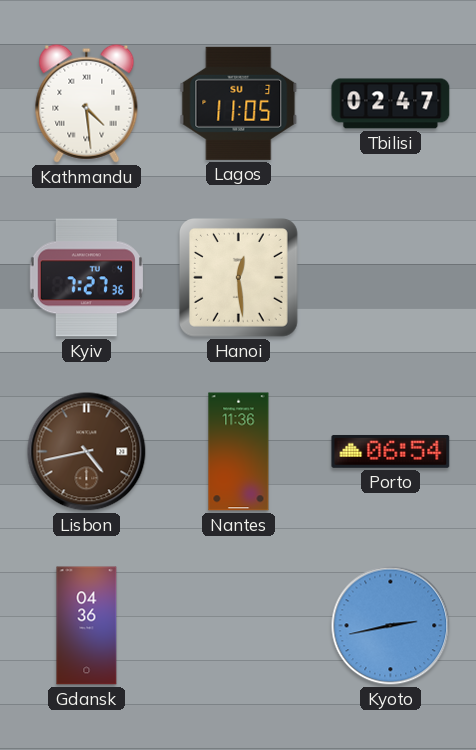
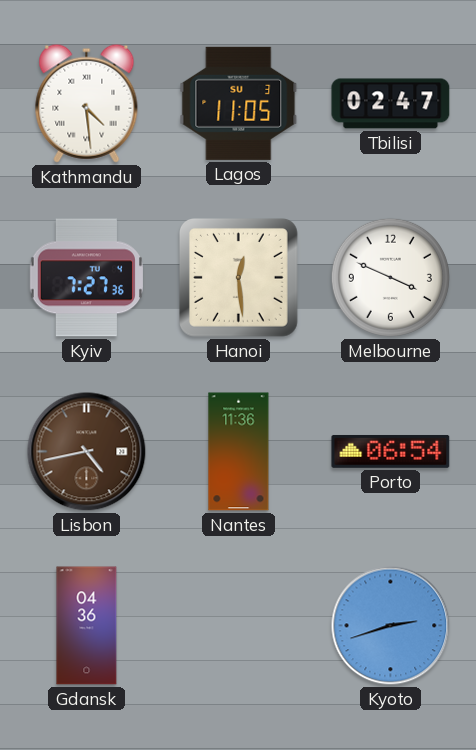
Melbourne: none -> 3:49 (390, 277)
Kyoto: 2:43 -> 2:42 (391, 626)
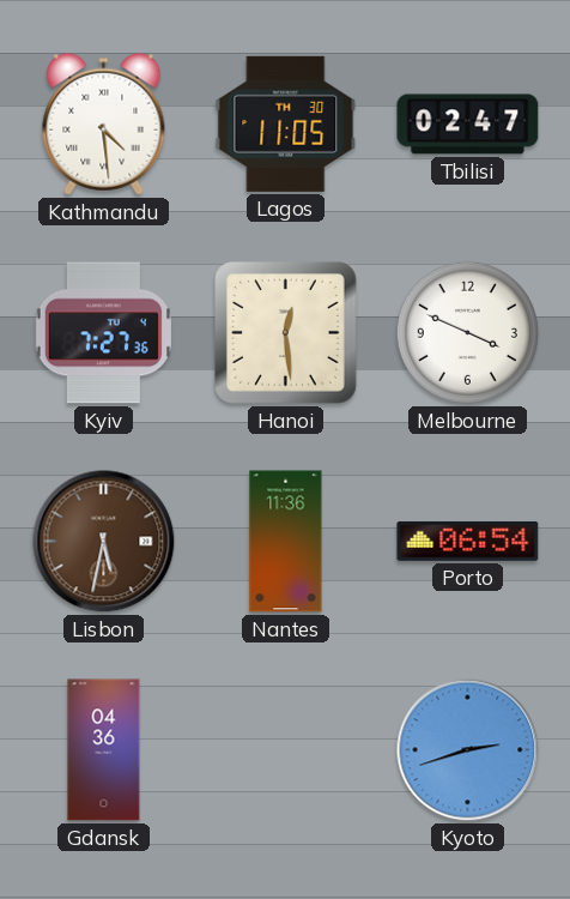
Lagos date: SU 3 -> TH 30 (286, 123)
Lisbon: 4:43 -> 5:32 (104, 542)
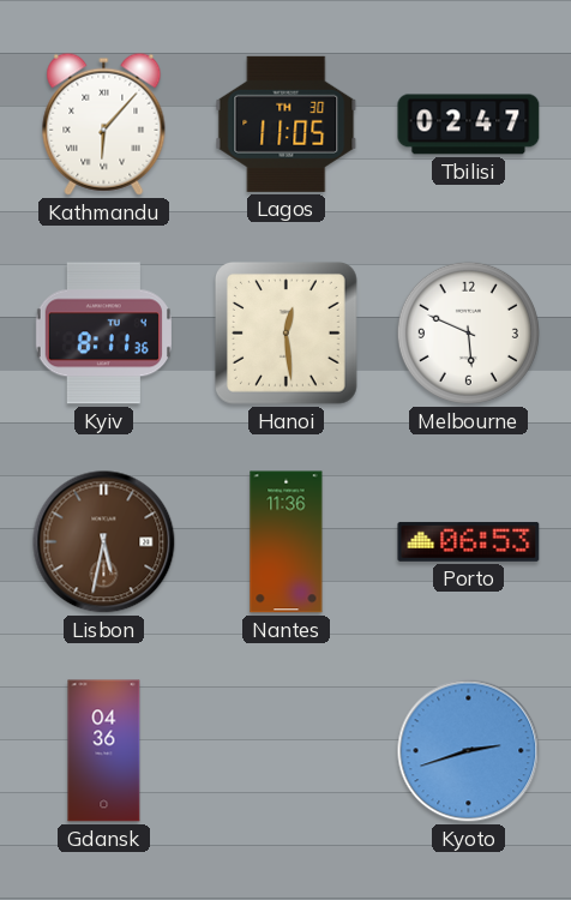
Kathmandu: 4:29 -> 6:07 (104, 124)
Kyiv: 7:27 -> 8:11 (103, 334)
Melbourne: 3:49 -> 5:49 (468, 332)
Porto: 06:54 -> 06:53 (469, 541)
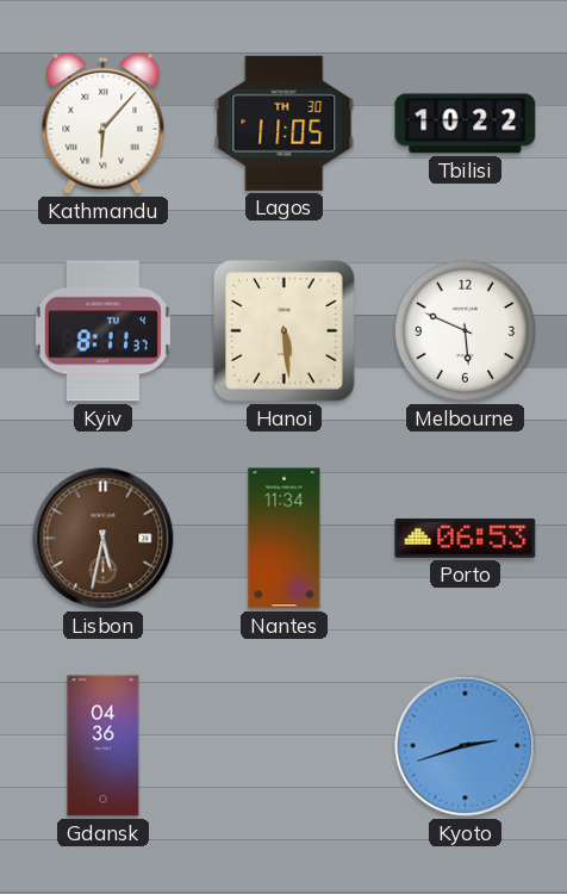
Tbilisi: 02:47 -> 10:22 (466, 124)
Kyiv: 8:11:36 -> 8:11:37 (102, 331)
Hanoi: 12:29 -> 5:29 (285, 331)
Nantes: 11:36 -> 11:34 (285, 539)
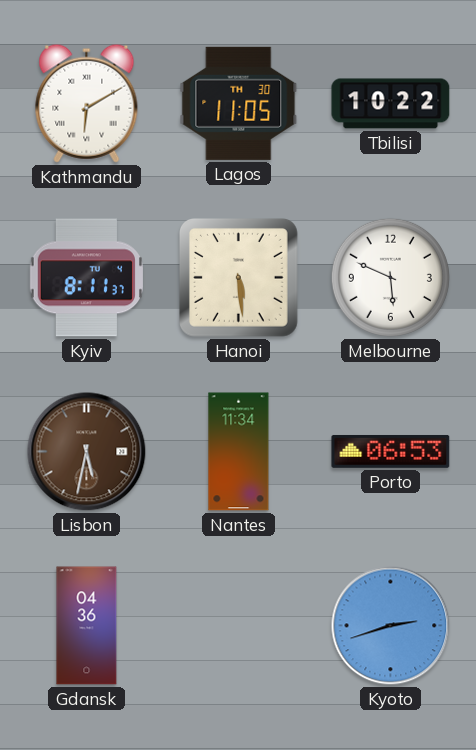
Kathmandu: 6:07 -> 6:10 (87, 103)
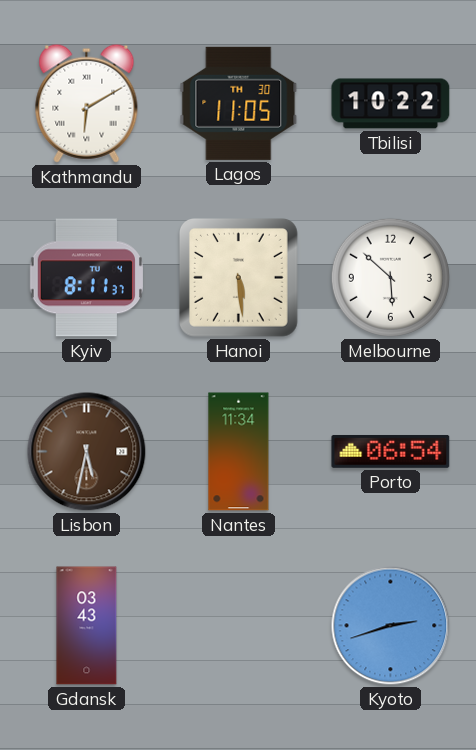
Melbourne: 5:49 -> 5:52 (390, 277)
Porto: 06:53 -> 06:54 (391, 451)
Gdansk: 04:36 -> 03:43 (87, 626)
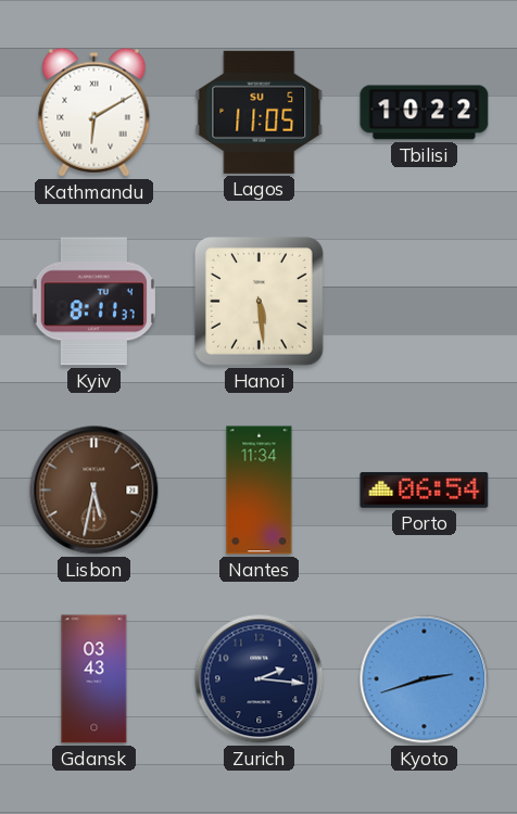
Lagos date: TH 30 -> SU 5 (260, 112)
Melbourne: 5:52 -> none (390, 277)
Zurich: none -> 2:16 (260, 679)
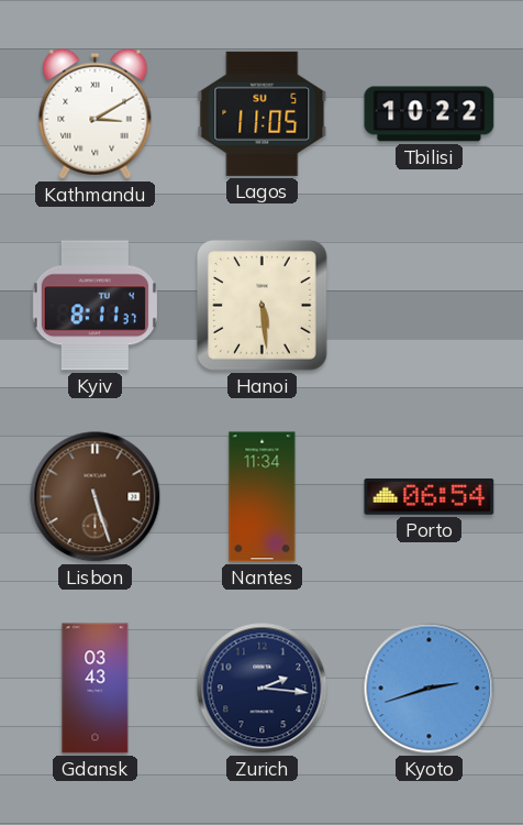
Kathmandu: 6:10 -> 3:10 (96, 113)
Lisbon: 5:32 -> 5:27 (96, 497)
